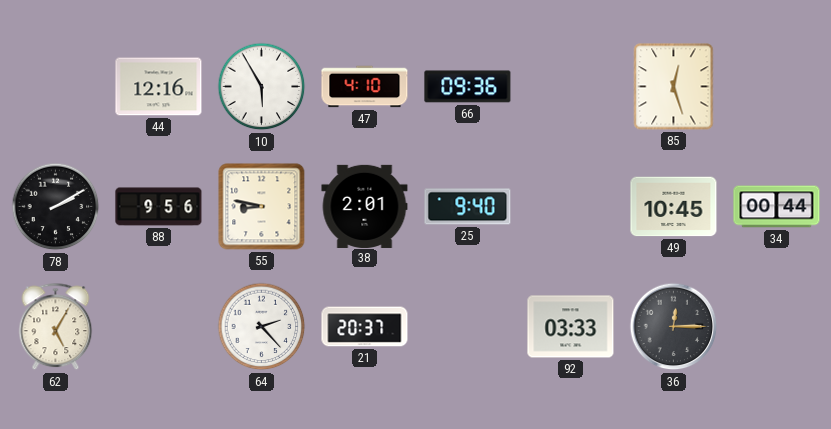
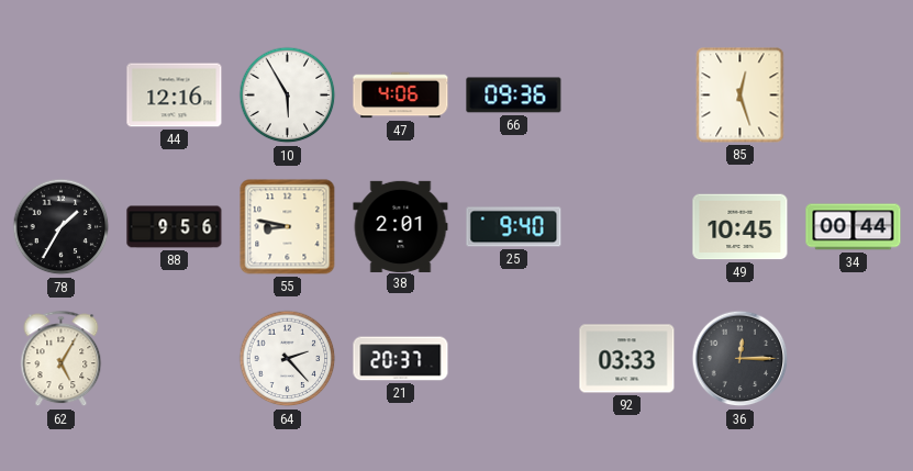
47: 4:10 -> 4:06 (401, 96)
78: 2:10 -> 1:35 (62, 227)
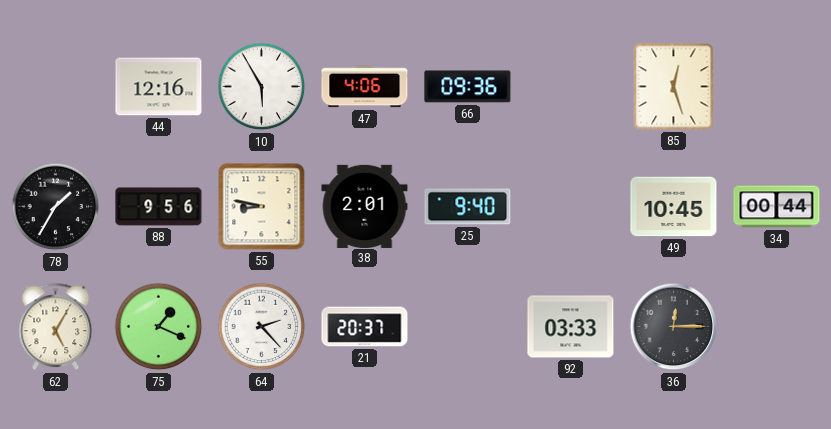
75: none -> 1:19 (159, 327)
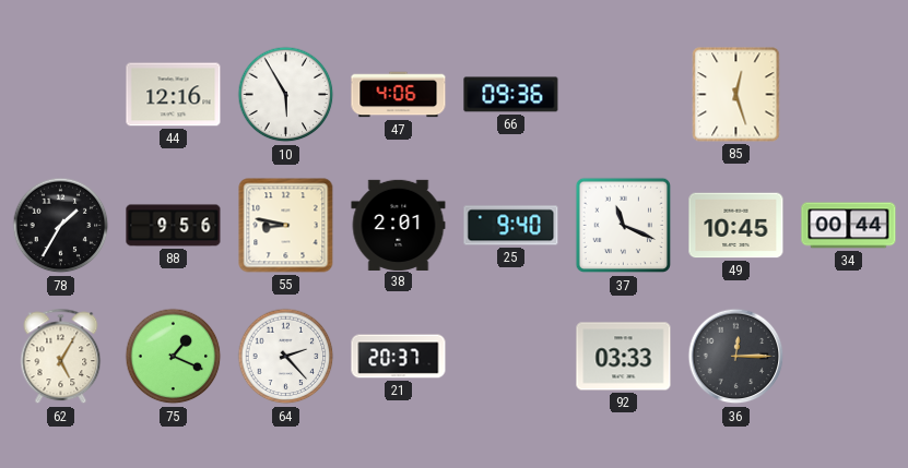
37: none -> 11:19 (624, 226)
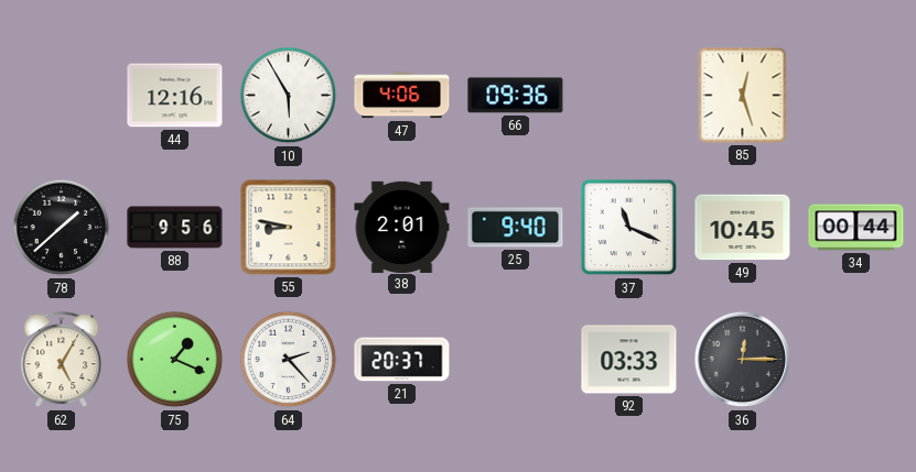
78: 1:35 -> 1:38 (62, 228)
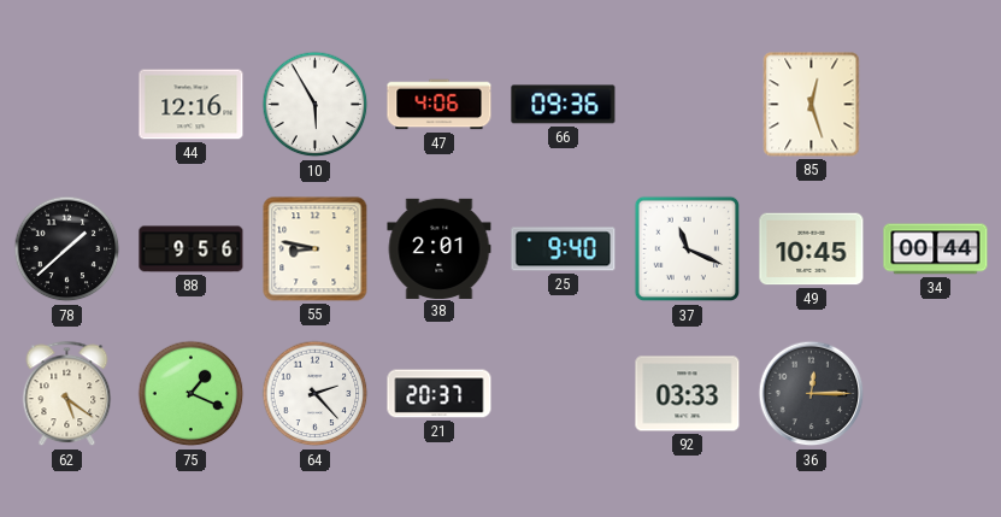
62: 5:05 -> 5:21 (67, 394)
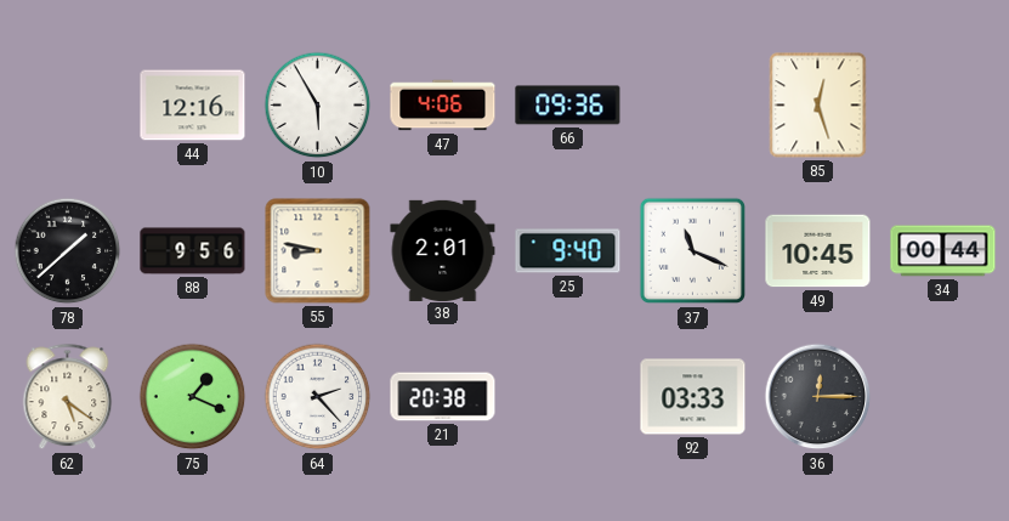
21: 20:37 -> 20:38 (443, 397)
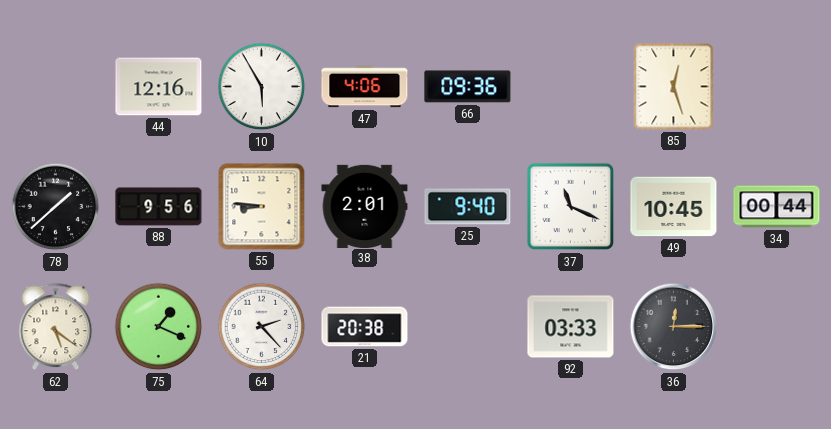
55: 8:47 -> 8:46 (262, 207)
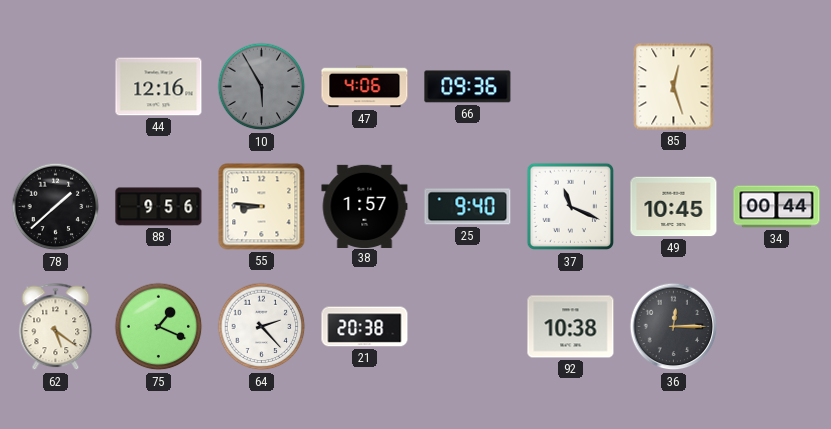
10 dial: white -> grey (262, 87)
38: 2:01 -> 1:57 (365, 206)
92: 03:33 -> 10:38 (571, 327)
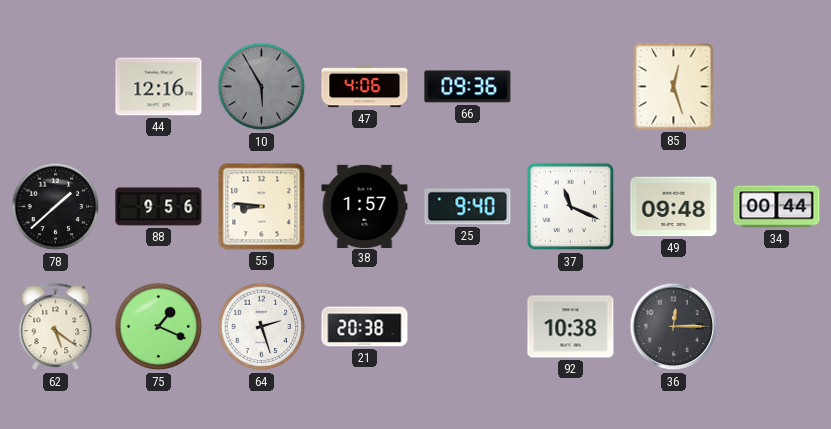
49: 10:45 -> 09:48 (674, 207)
64: 2:23 -> 2:27 (262, 327)
